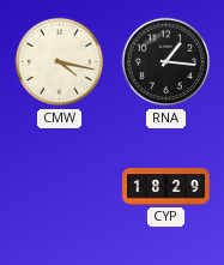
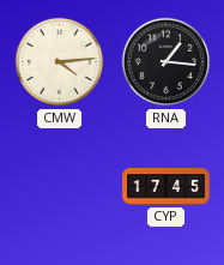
CMW: 4:17 -> 4:14 (60, 62)
CYP: 18:29 -> 17:45 (167, 187)
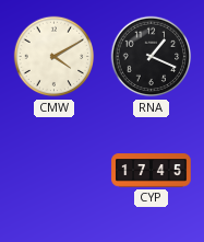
CMW: 4:14 -> 4:10 (55, 57)
RNA: 1:16 -> 1:19 (152, 57)
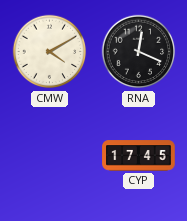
RNA: 1:19 -> 12:19 (139, 52)
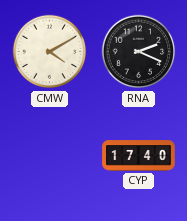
RNA: 12:19 -> 2:19 (139, 52)
CYP: 17:45 -> 17:40 (139, 156)
